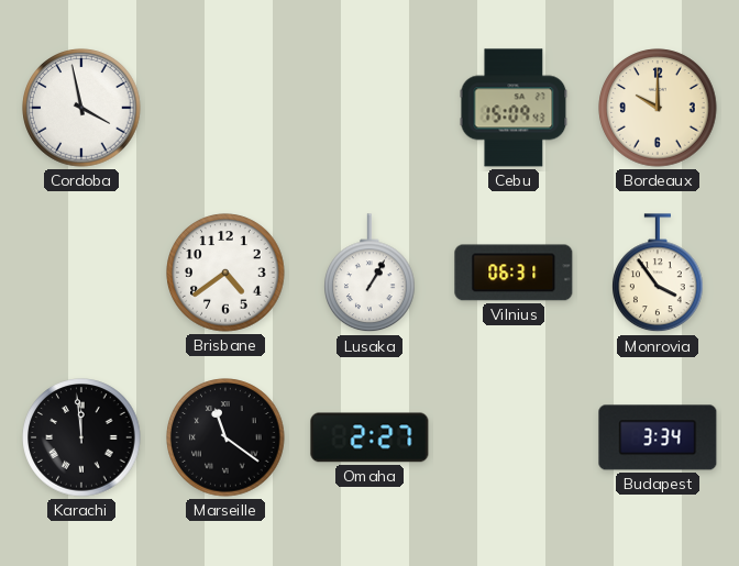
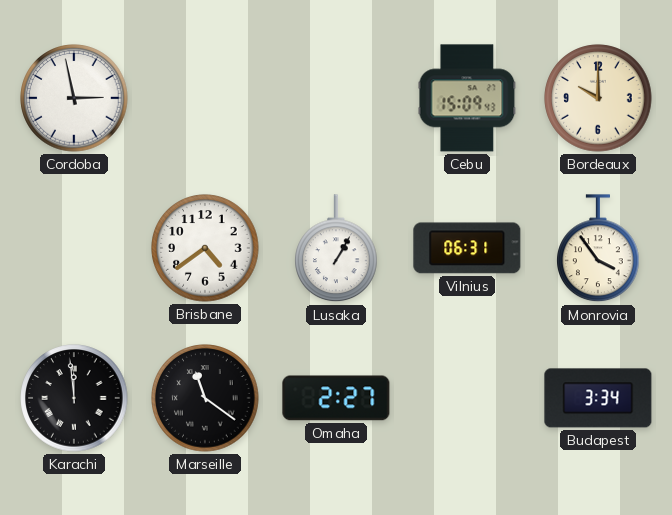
Cordoba: 3:58 -> 2:58 (74, 98)
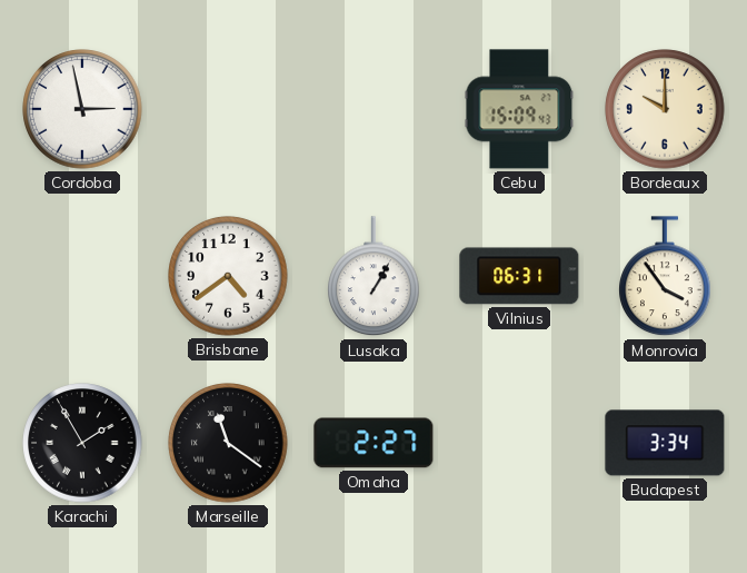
Karachi: 11:59 -> 1:55 (82, 443)
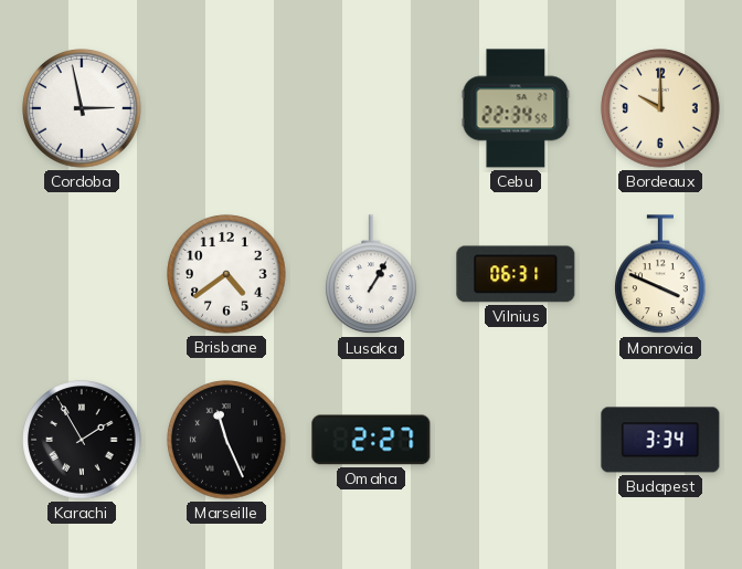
Cebu: 15:09 -> 22:34 (516, 108)
Monrovia: 3:54 -> 3:49 (661, 275)
Marseille: 11:21 -> 11:26 (226, 440)
